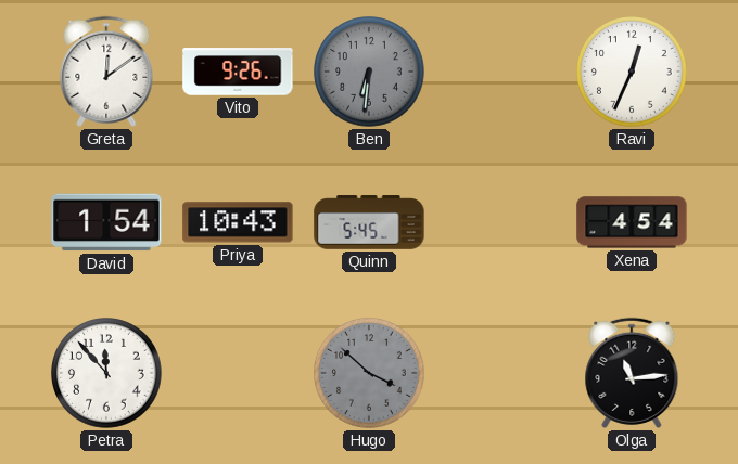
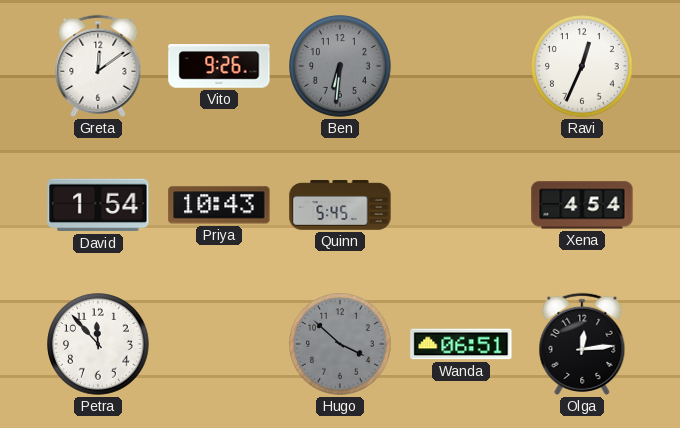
Wanda: none -> 06:51 (461, 344)
Olga: 11:14 -> 12:14 (582, 344)
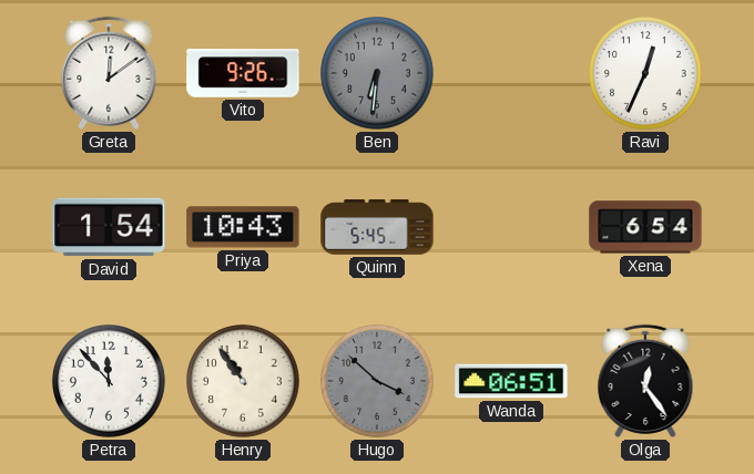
Xena: 4:54 -> 6:54 (645, 227)
Henry: none -> 10:54 (243, 381)
Olga: 12:14 -> 12:24 (645, 381)
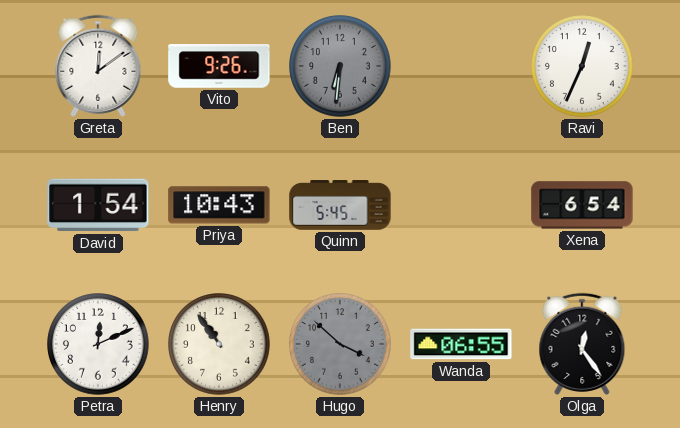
Petra: 11:53 -> 12:11 (98, 344)
Wanda: 06:51 -> 06:55 (461, 344)
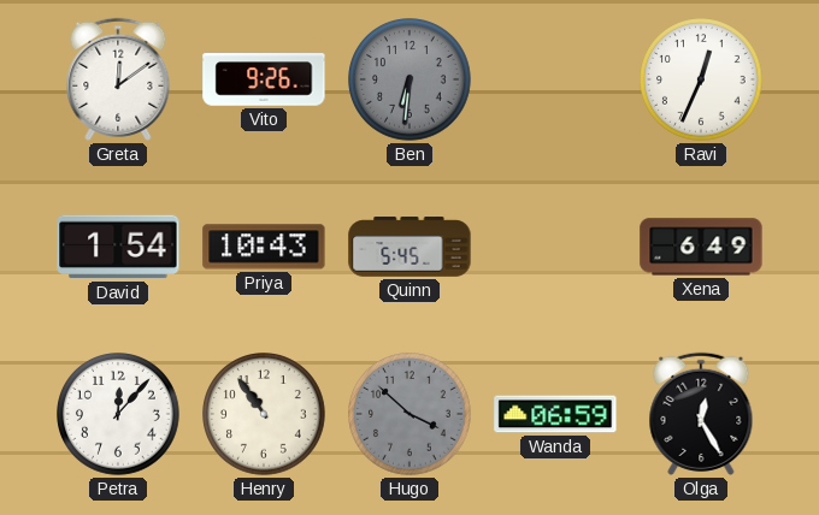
Xena: 6:54 -> 6:49 (701, 247)
Petra: 12:11 -> 12:07 (118, 414)
Wanda: 06:55 -> 06:59 (555, 414)
Olga: 12:24 -> 12:25 (701, 414)
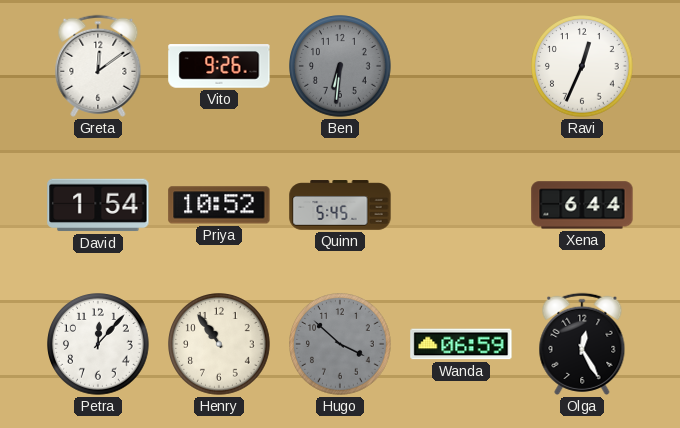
Priya: 10:43 -> 10:52 (219, 205)
Xena: 6:49 -> 6:44 (582, 205)
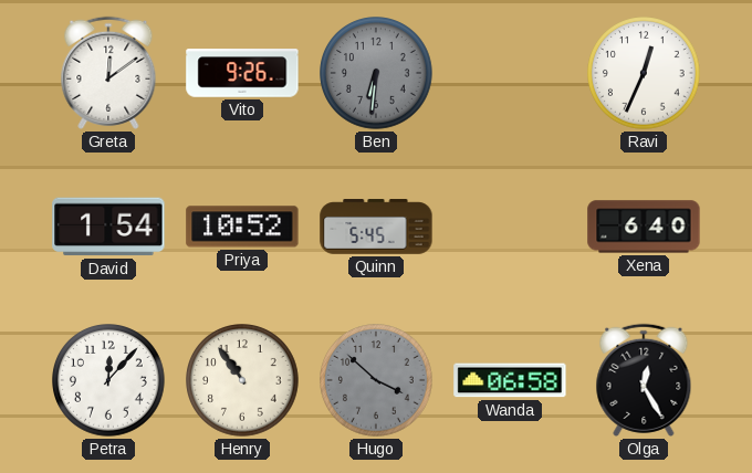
Xena: 6:44 -> 6:40 (644, 227)
Wanda: 06:59 -> 06:58 (510, 380)
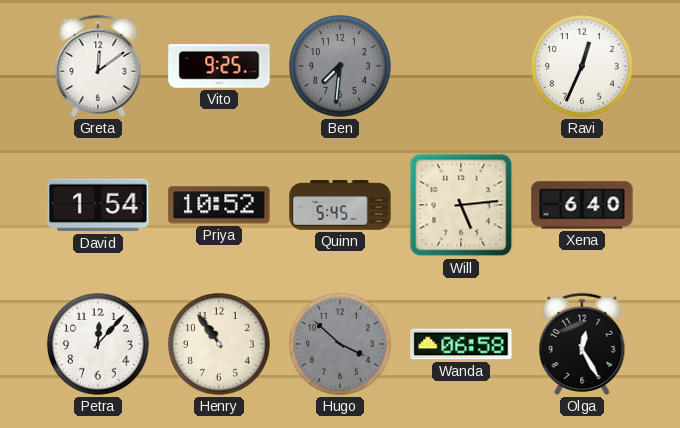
Vito: 9:26 -> 9:25 (219, 66)
Ben: 6:31 -> 7:31 (340, 66)
Will: none -> 5:14 (461, 205)
